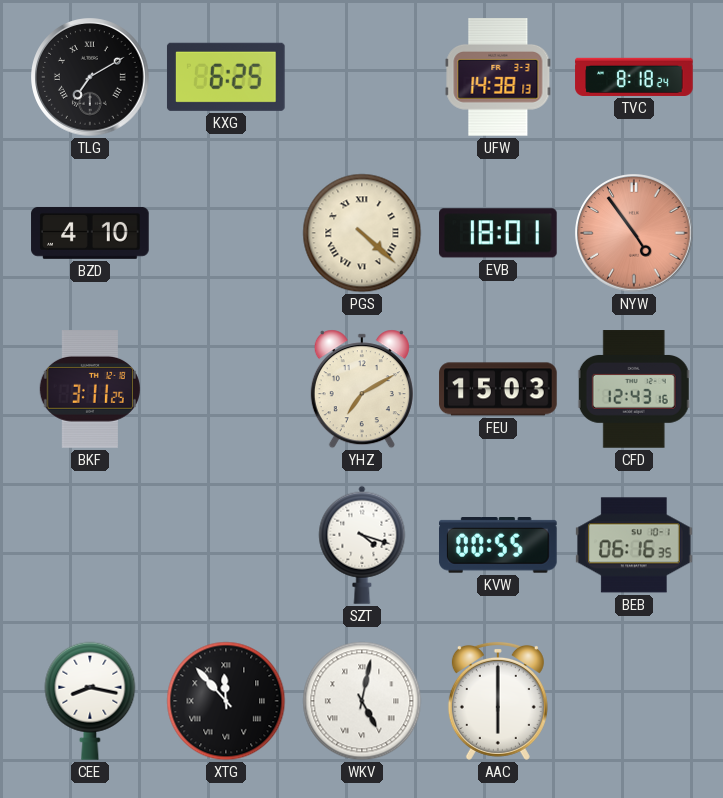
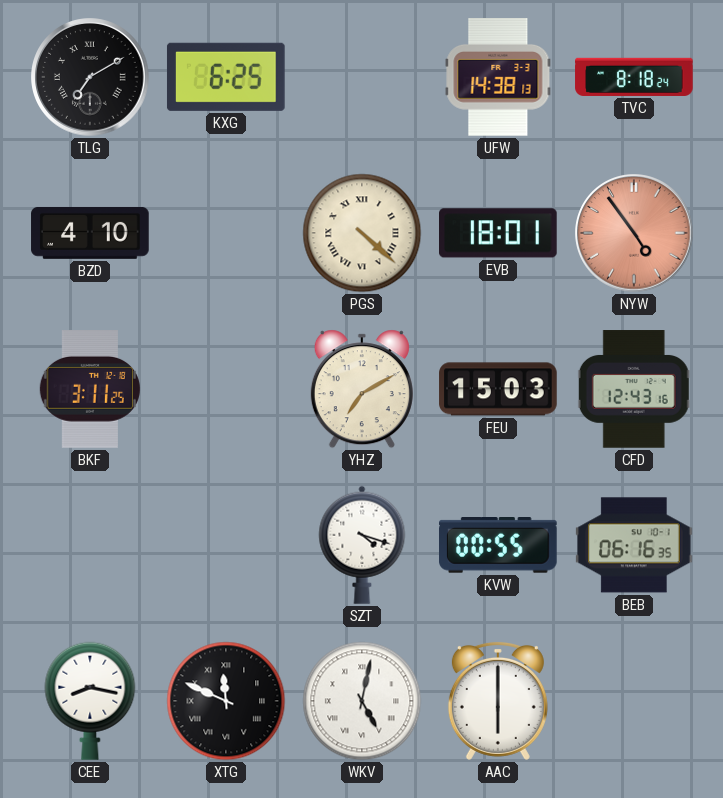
XTG: 11:53 -> 11:49 (226, 701)
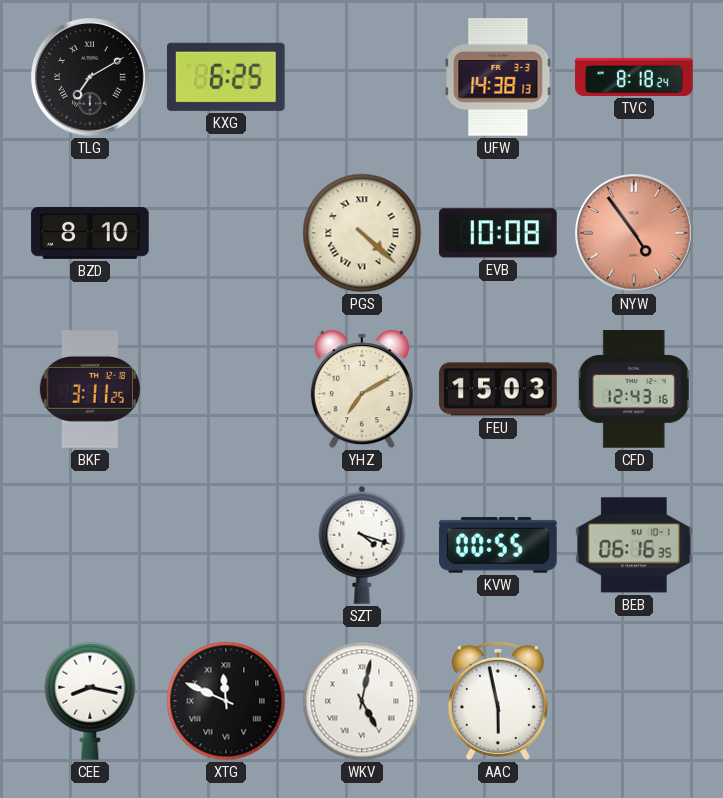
BZD: 4:10 -> 8:10 (90, 233)
EVB: 18:01 -> 10:08 (499, 233)
AAC: 6:00 -> 5:58 (498, 701)
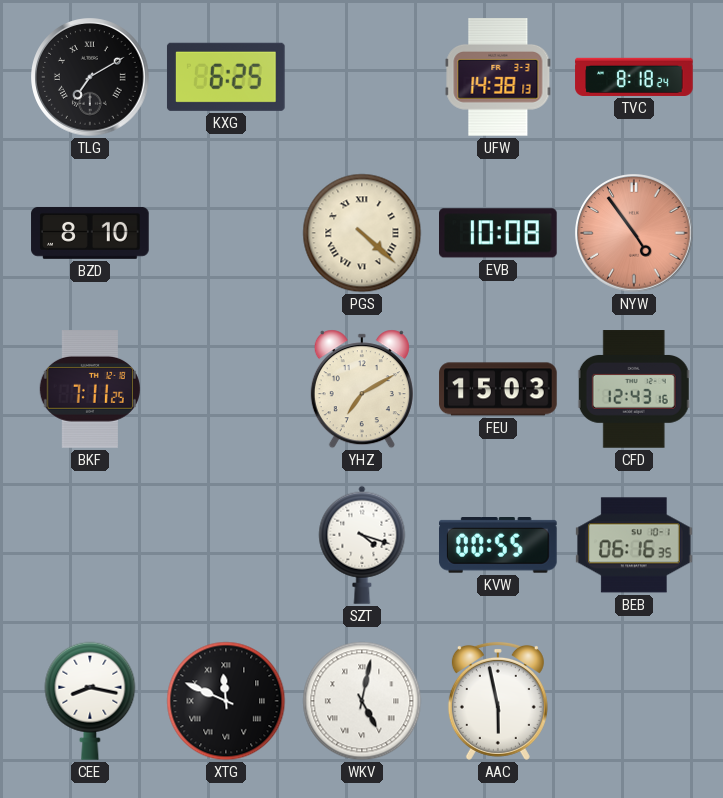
BKF: 3:11 -> 7:11 (90, 389)
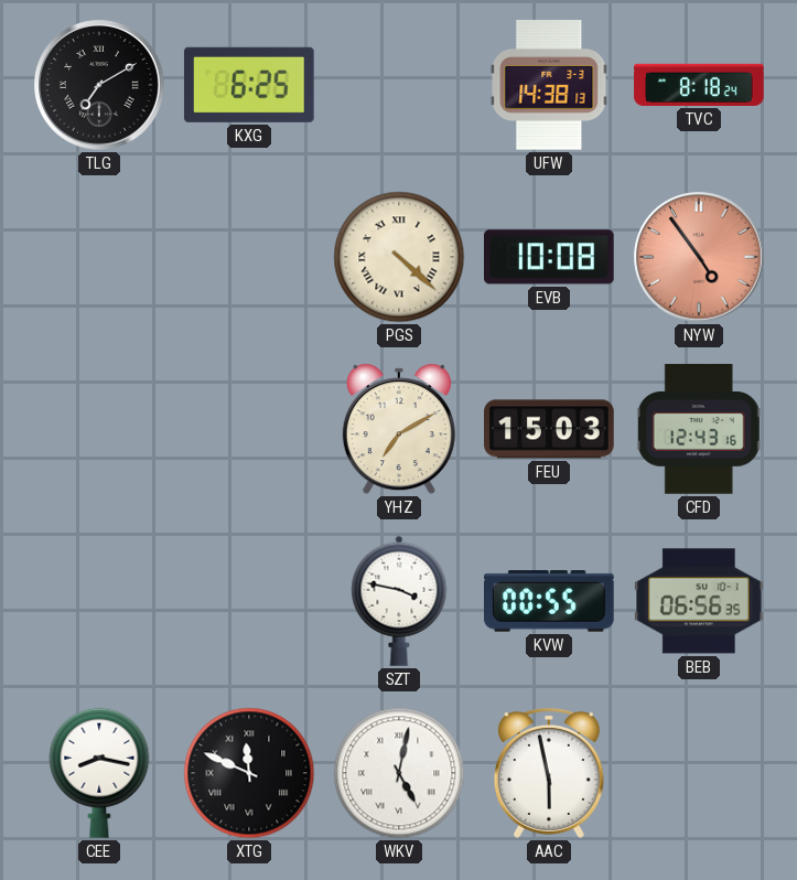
BZD: 8:10 -> none (90, 233)
BKF: 7:11 -> none (90, 389)
SZT: 4:18 -> 3:47 (399, 601)
BEB: 06:16 -> 06:56 (700, 601)
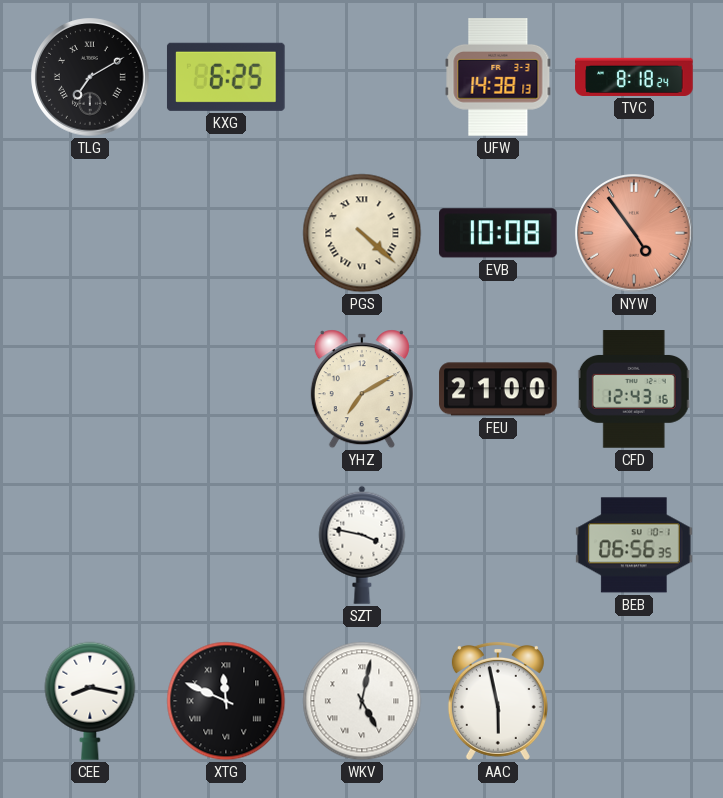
FEU: 15:03 -> 21:00 (498, 389)
KVW: 00:55 -> none (550, 602)
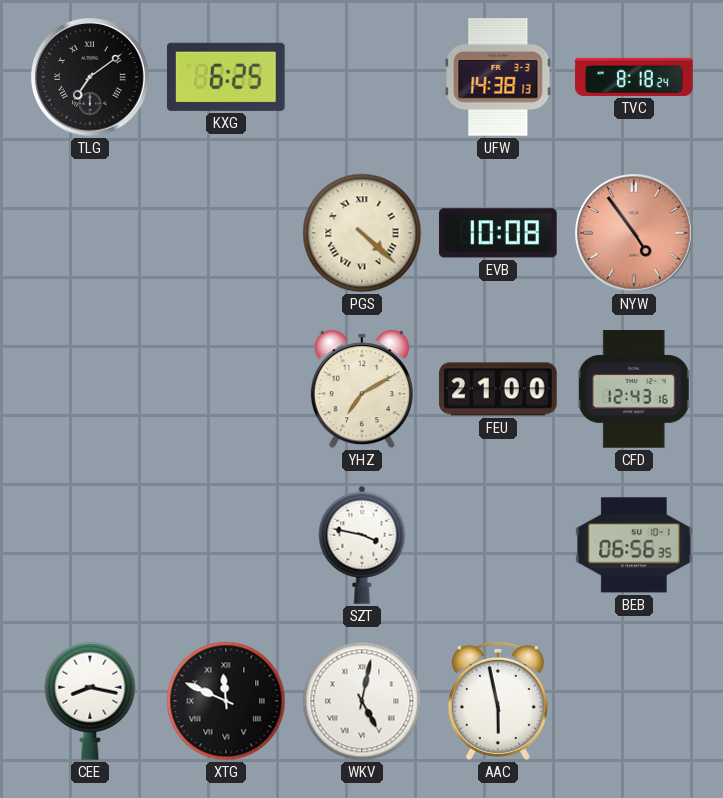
TLG: 7:10 -> 7:09 (90, 77)
